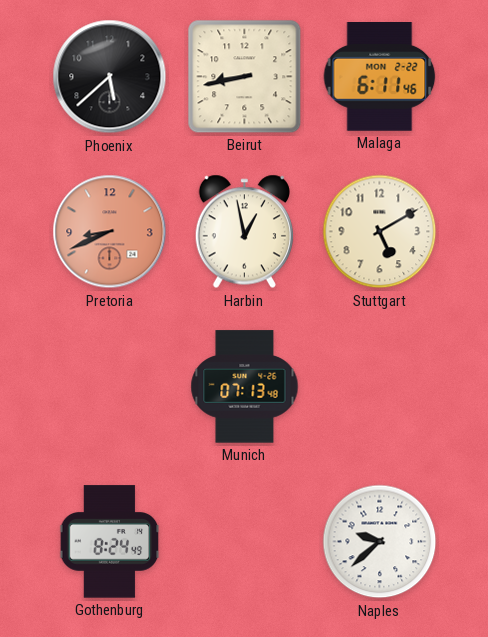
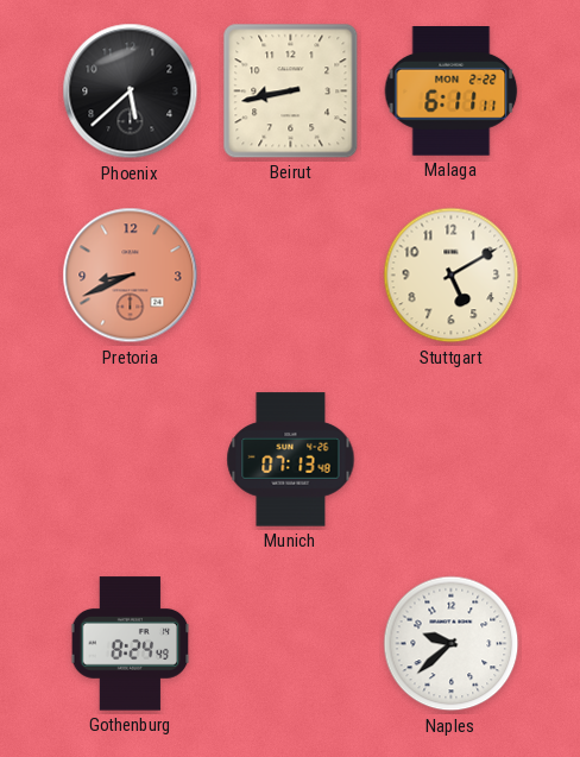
Malaga: 6:11:46 -> 6:11:11 (452, 92)
Harbin: 12:58 -> none (244, 232)
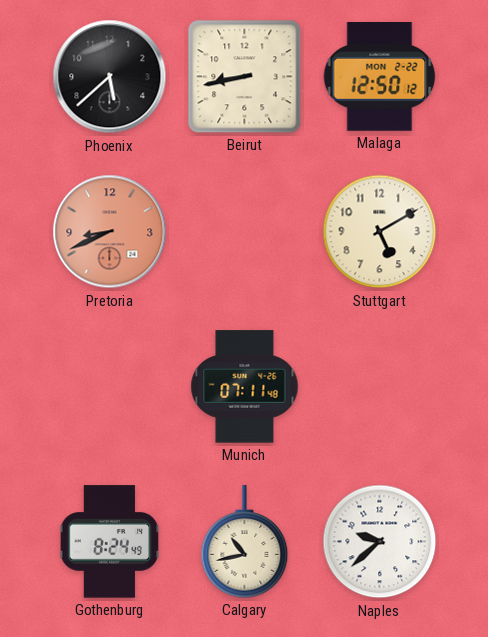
Malaga: 6:11 -> 12:50 (380, 77)
Munich: 07:13 -> 07:11 (245, 387)
Calgary: none -> 10:43 (245, 542)
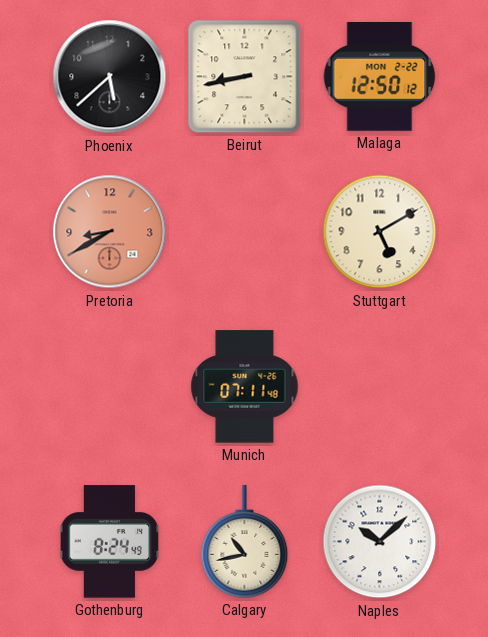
Pretoria: 8:41 -> 8:40 (110, 232)
Naples: 9:38 -> 10:08 (380, 542)
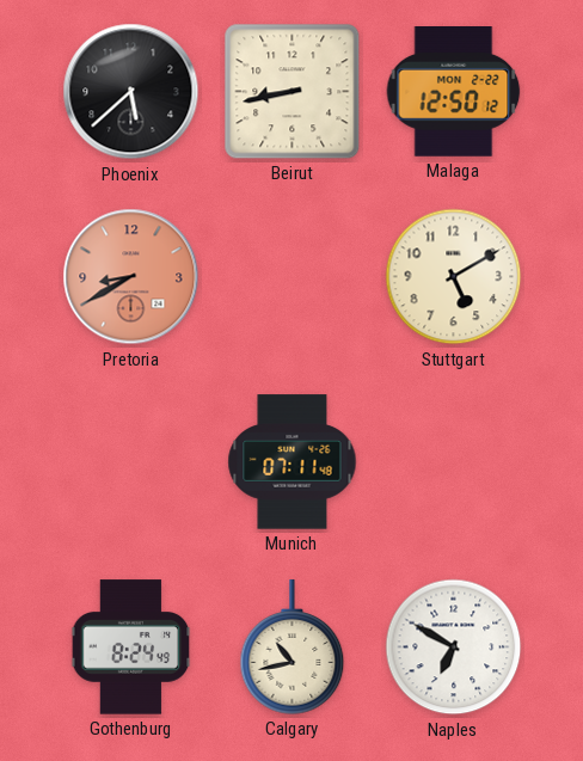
Naples: 10:08 -> 6:50 (454, 648)
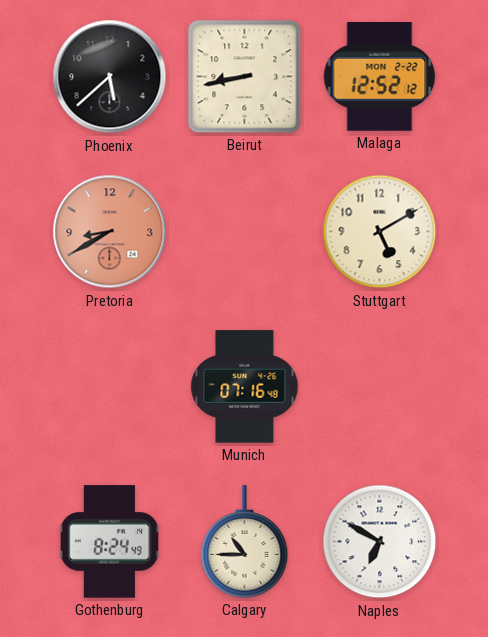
Malaga: 12:50 -> 12:52 (380, 77)
Munich: 07:11 -> 07:16 (245, 387)
Calgary: 10:43 -> 10:45 (245, 542)
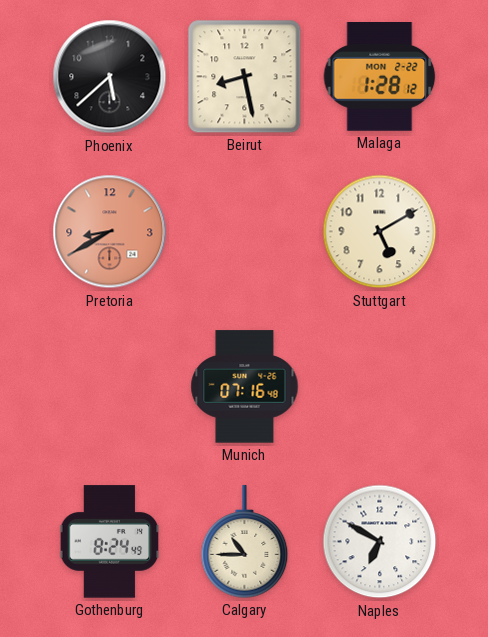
Beirut: 8:43 -> 8:28 (245, 77)
Malaga: 12:52 -> 1:28 (380, 77)
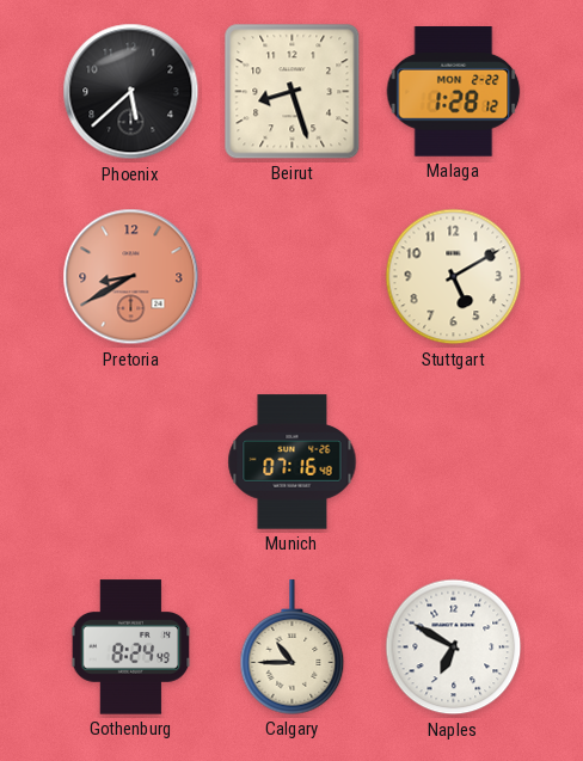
Beirut: 8:28 -> 8:27 (293, 92)
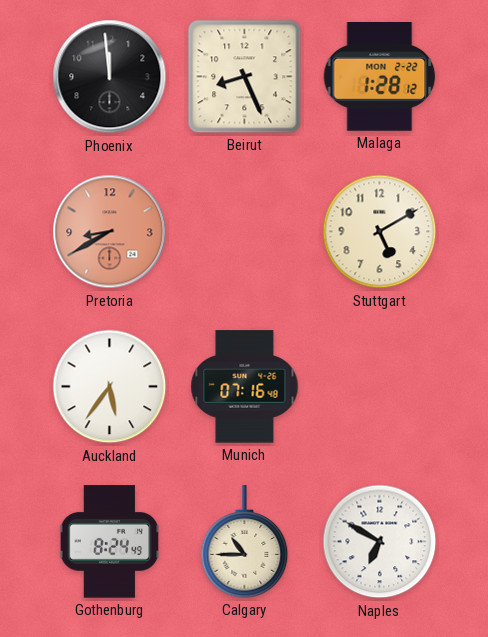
Phoenix: 5:38 -> 11:59 (110, 77)
Beirut: 8:27 -> 8:26 (245, 77)
Auckland: none -> 5:36 (110, 387)
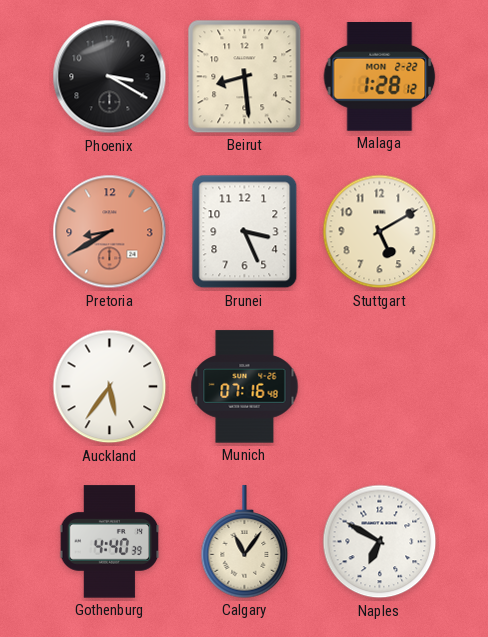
Phoenix: 11:59 -> 3:20 (110, 77)
Beirut: 8:26 -> 8:29 (245, 77)
Brunei: none -> 3:26 (245, 232)
Gothenburg: 8:24 -> 4:40 (110, 542)
Calgary: 10:45 -> 11:06 (245, 542)
